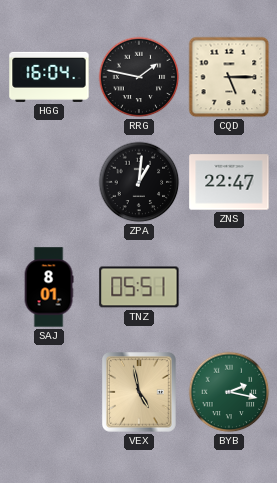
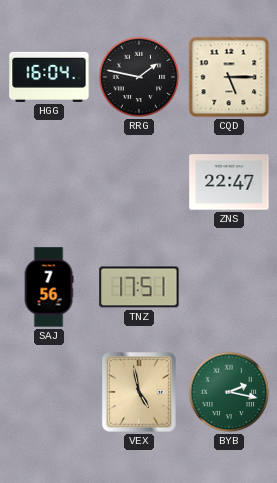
ZPA: 1:01 -> none (139, 182)
SAJ: 8:01 -> 7:56 (49, 287)
TNZ: 05:51 -> 17:51 (139, 287)
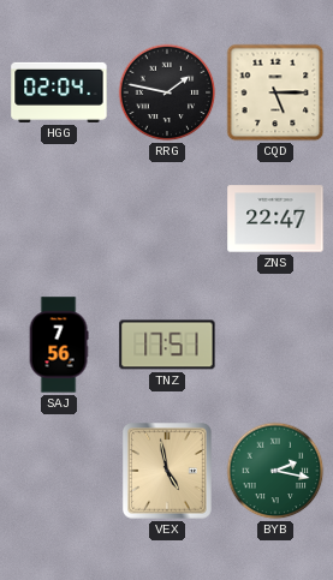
HGG: 16:04 -> 02:04 (59, 92)
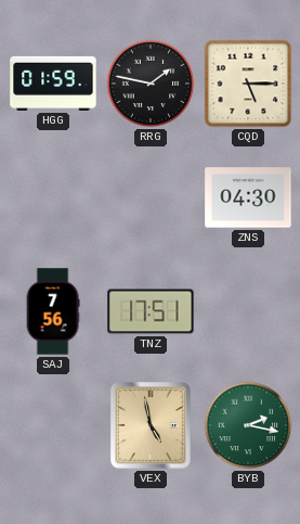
HGG: 02:04 -> 01:59 (53, 84)
ZNS: 22:47 -> 04:30 (248, 197)
